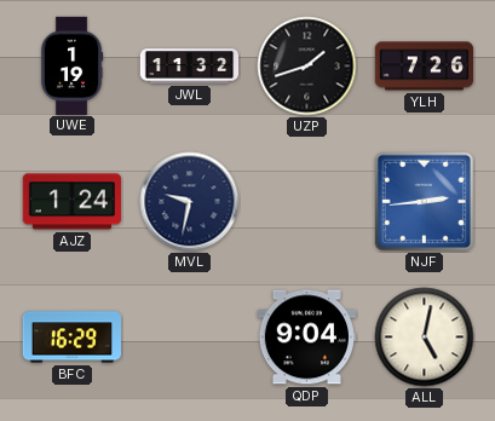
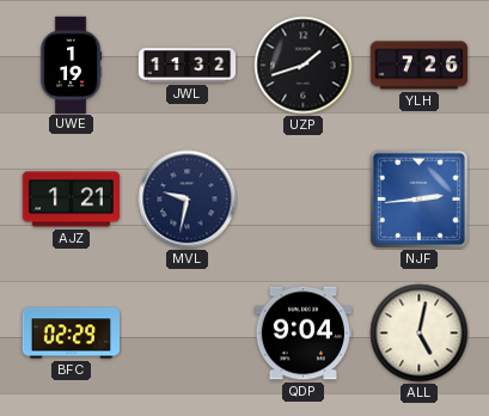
AJZ: 1:24 -> 1:21 (71, 200)
BFC: 16:29 -> 02:29 (71, 334)
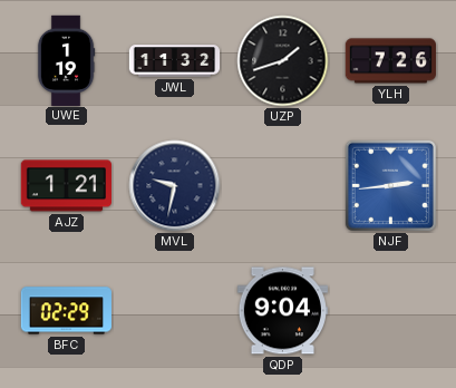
ALL: 5:02 -> none (420, 334)
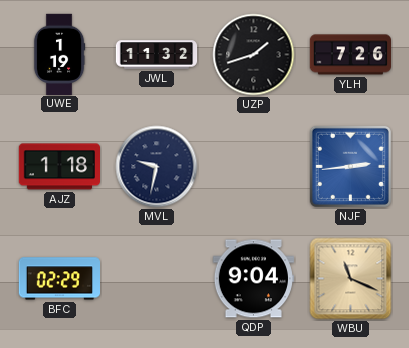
AJZ: 1:21 -> 1:18 (59, 167)
WBU: none -> 11:19 (351, 279)
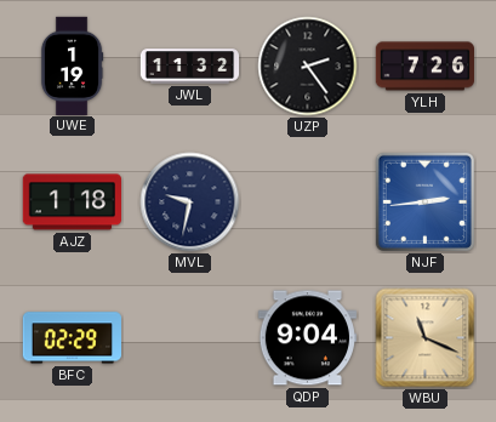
UZP: 1:42 -> 2:24 (308, 67)
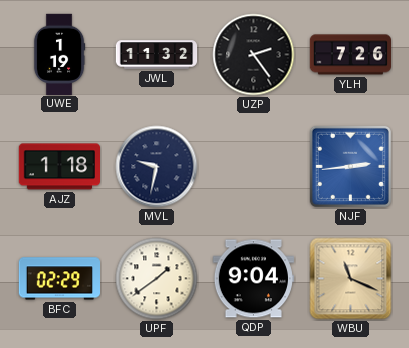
UPF: none -> 1:39 (157, 279)
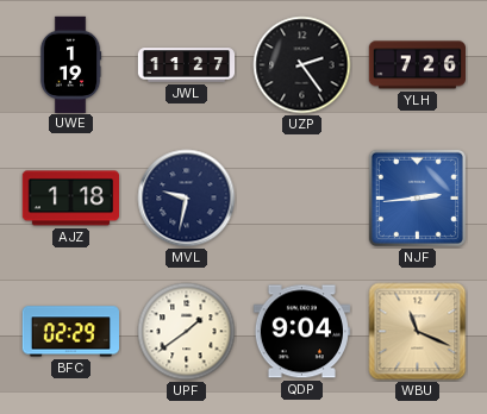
JWL: 11:32 -> 11:27 (187, 65)
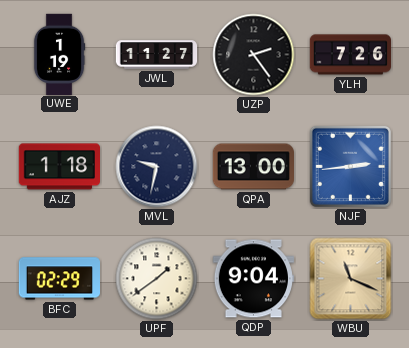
QPA: none -> 13:00 (253, 167)
